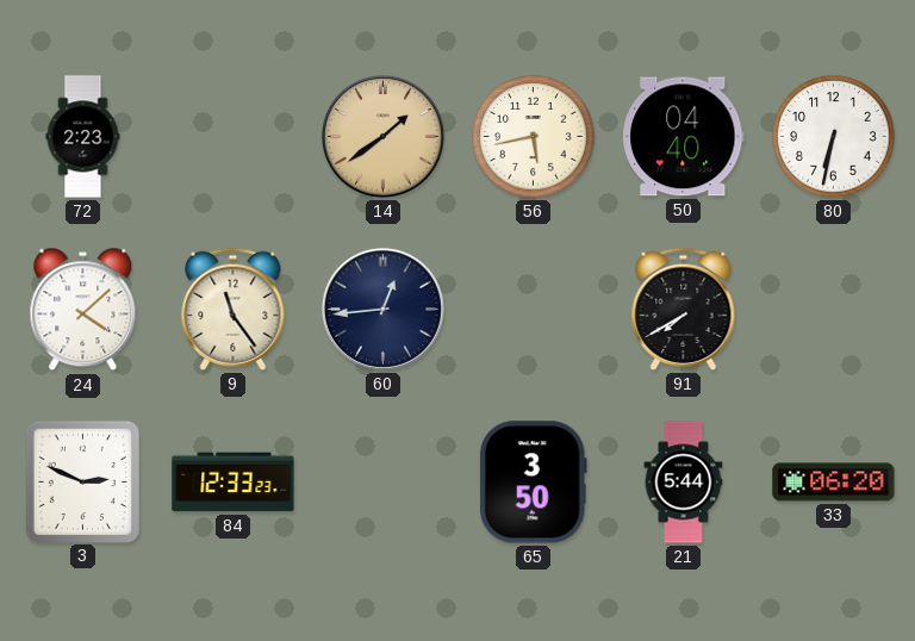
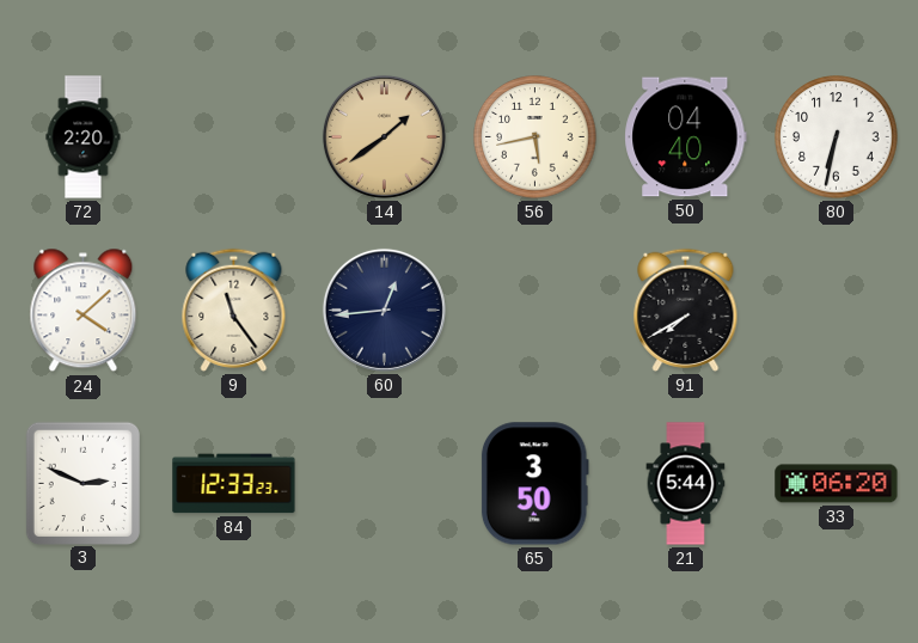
72: 2:23 -> 2:20 (84, 137)
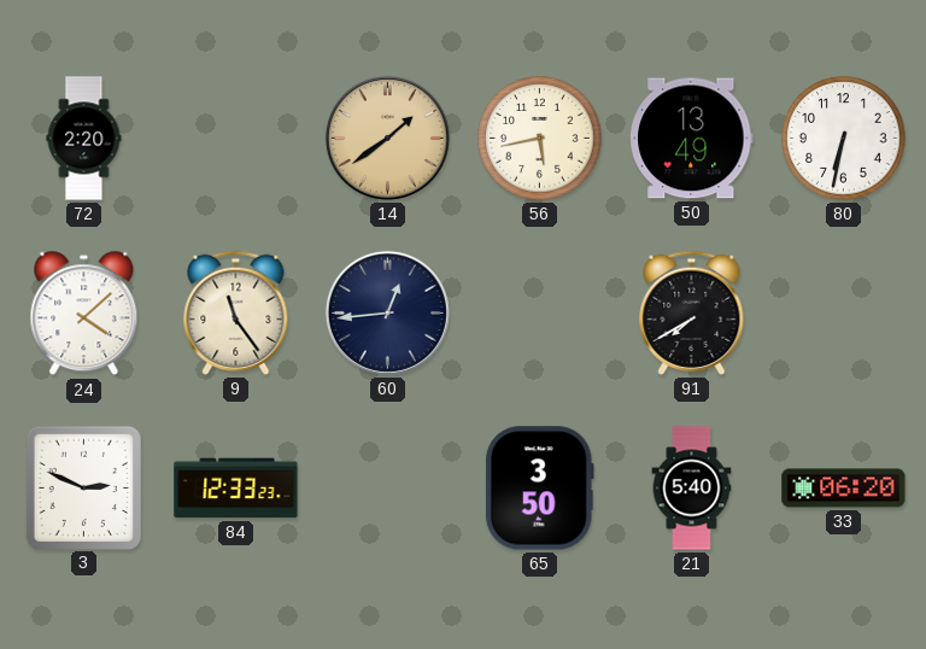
50: 04:40 -> 13:49 (692, 139)
21: 5:44 -> 5:40 (692, 489)
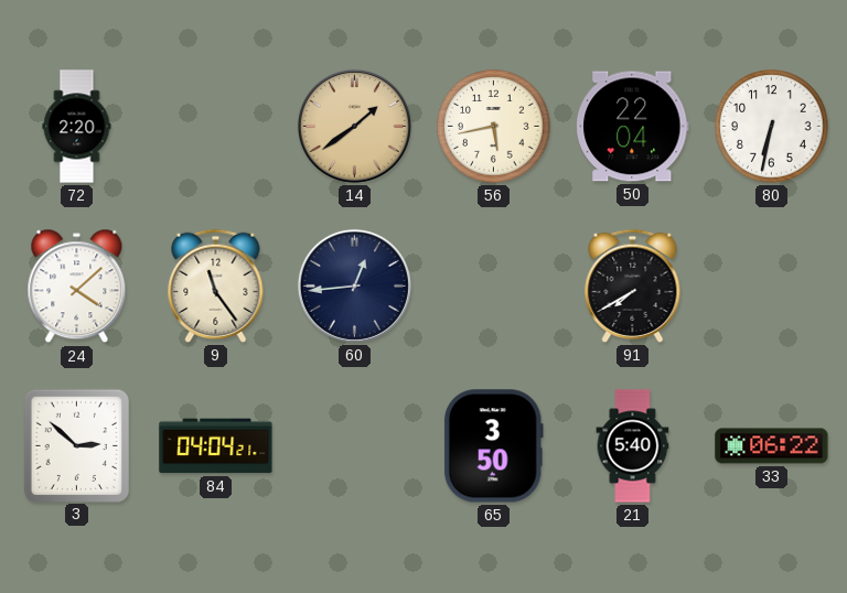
50: 13:49 -> 22:04 (633, 127)
3: 2:49 -> 2:52 (76, 445)
84: 12:33 -> 04:04 (216, 446)
33: 06:20 -> 06:22 (772, 446)
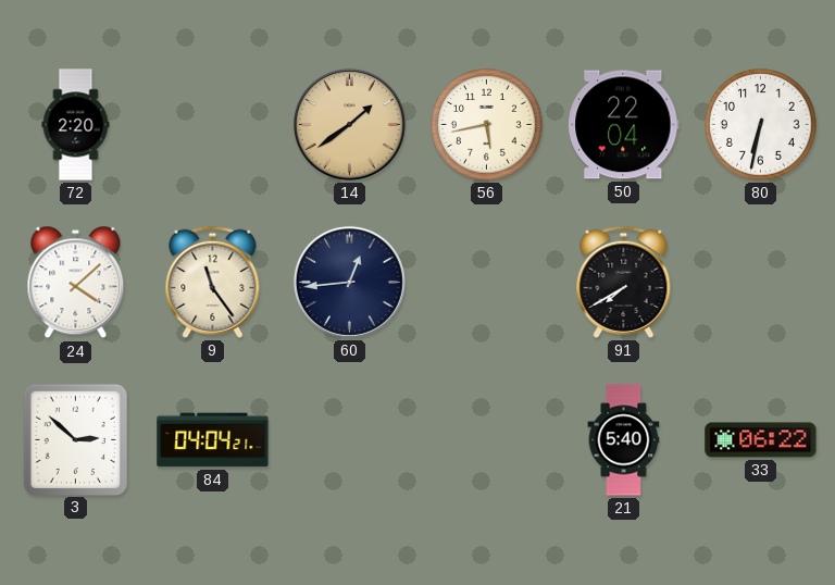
65: 3:50 -> none (493, 446)
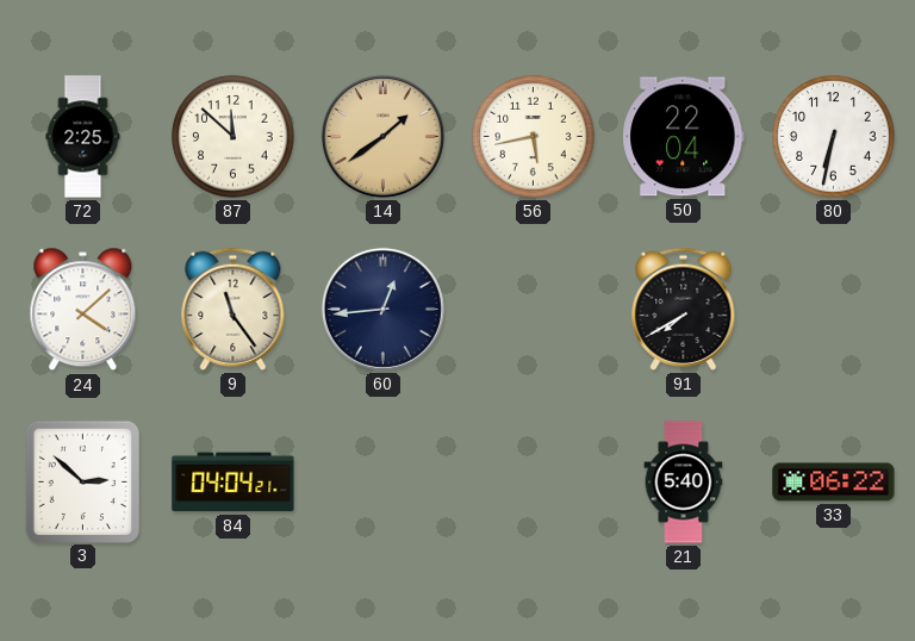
72: 2:20 -> 2:25 (83, 137)
87: none -> 11:52 (234, 137)
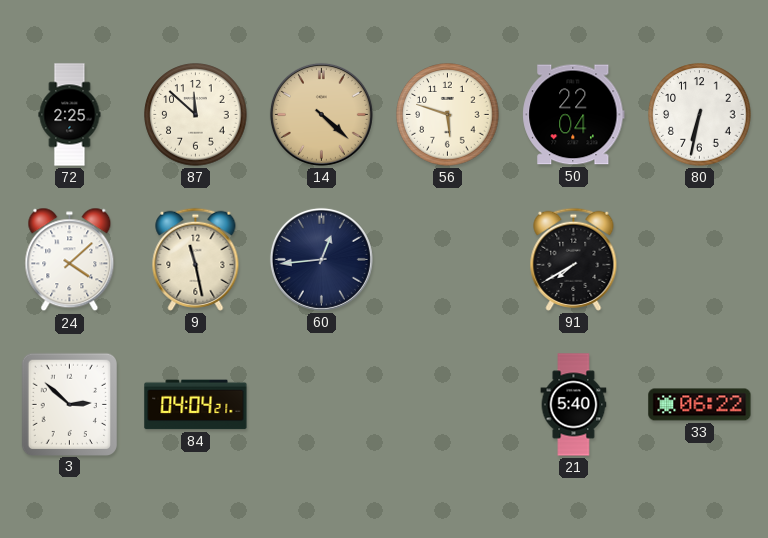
14: 1:39 -> 4:22 (321, 114)
56: 5:43 -> 5:48 (448, 115)
9: 11:24 -> 11:28 (196, 259)
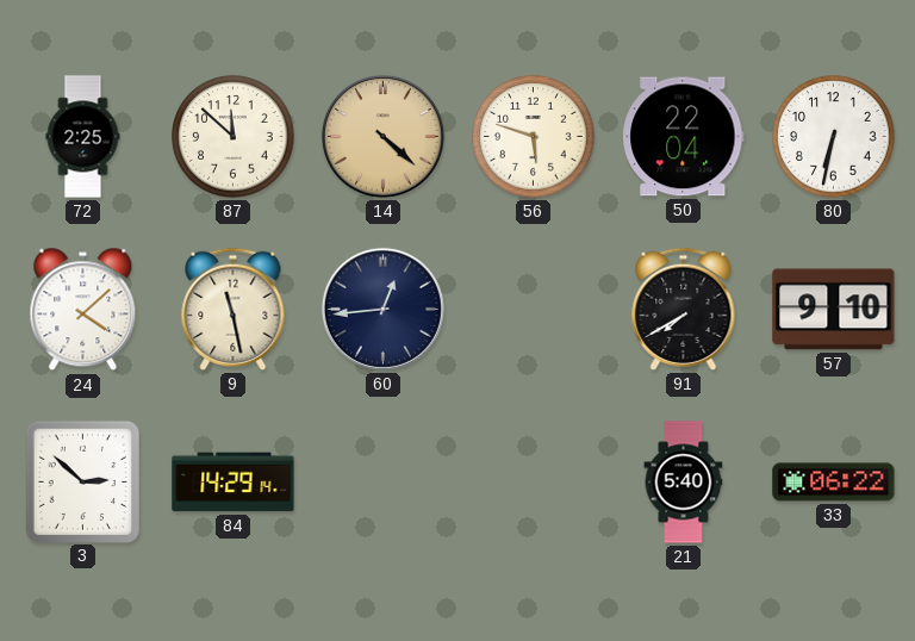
57: none -> 9:10 (834, 310)
84: 04:04 -> 14:29 (234, 483)
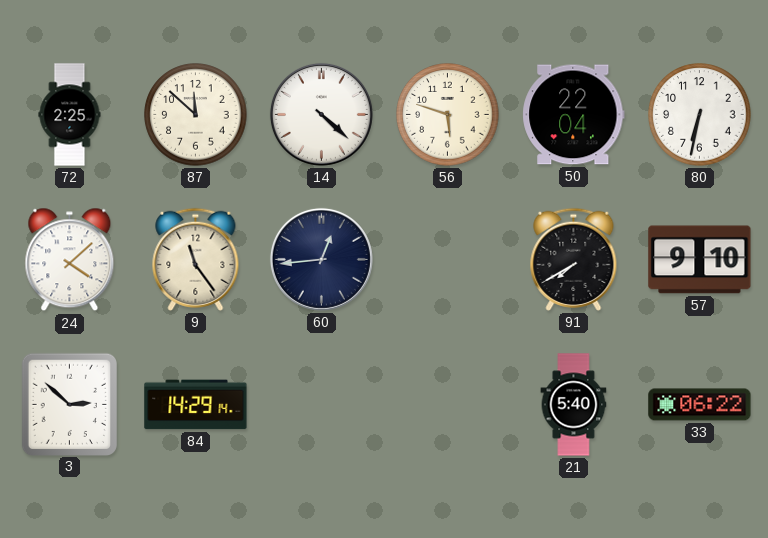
14 dial: champagne -> white (321, 114)
9: 11:28 -> 11:24 (196, 259)
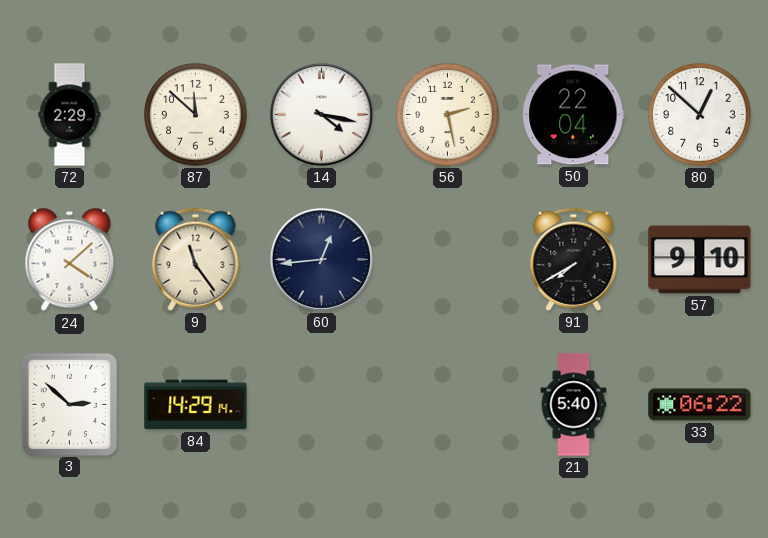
72: 2:25 -> 2:29 (70, 115)
14: 4:22 -> 4:17 (321, 114)
56: 5:48 -> 2:28 (448, 115)
80: 6:32 -> 12:52 (700, 115)
